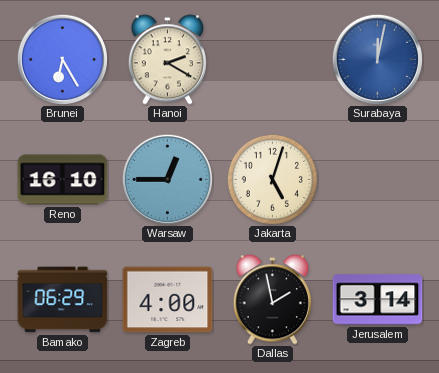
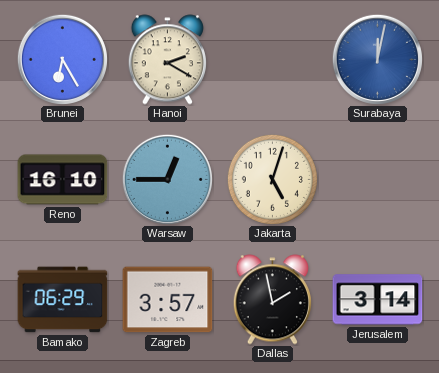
Zagreb: 4:00 -> 3:57 (168, 300)
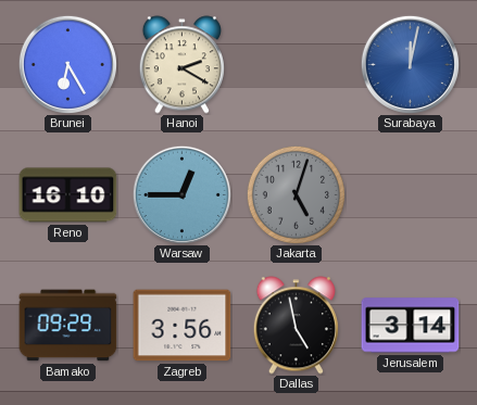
Jakarta dial: cream -> grey (296, 194)
Bamako: 06:29 -> 09:29 (68, 326)
Zagreb: 3:57 -> 3:56 (183, 326)
Dallas: 1:58 -> 4:58 (296, 326)
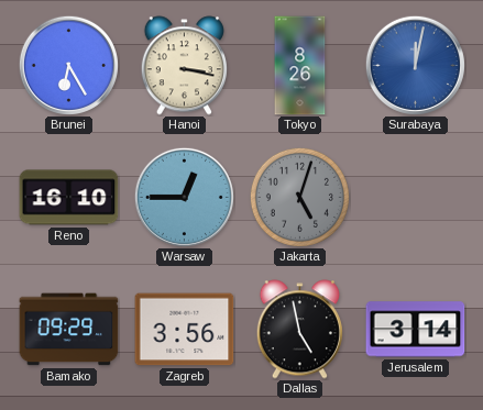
Hanoi: 2:20 -> 3:17 (184, 66)
Tokyo: none -> 8:26 (300, 66)
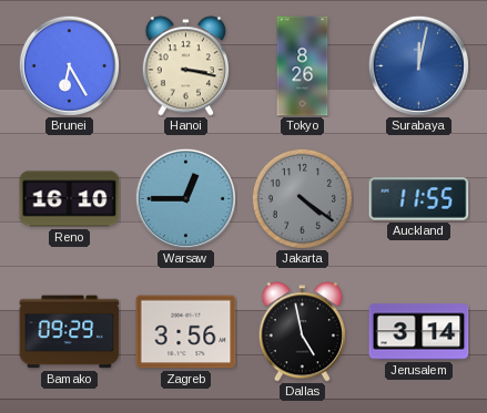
Jakarta: 5:03 -> 4:21 (302, 198)
Auckland: none -> 11:55 (419, 199)
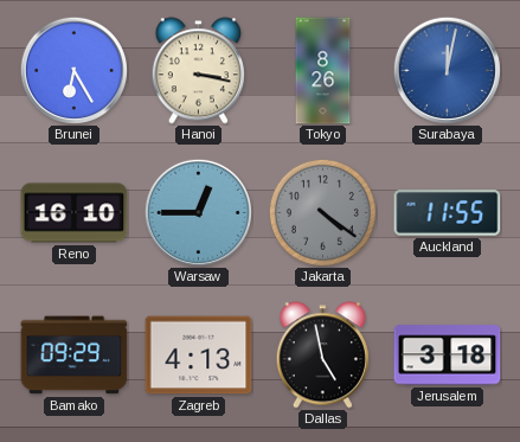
Zagreb: 3:56 -> 4:13 (199, 355)
Jerusalem: 3:14 -> 3:18 (448, 355)
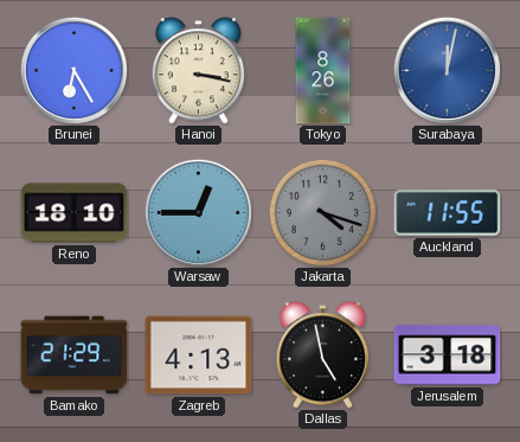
Reno: 16:10 -> 18:10 (75, 213)
Jakarta: 4:21 -> 4:18 (322, 212)
Bamako: 09:29 -> 21:29 (75, 355)
